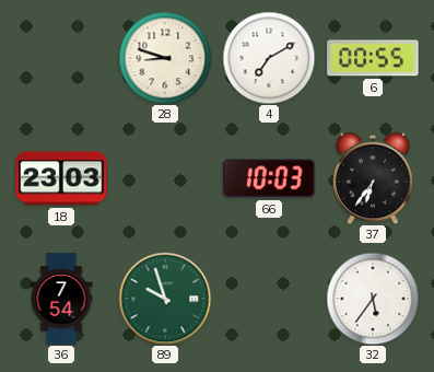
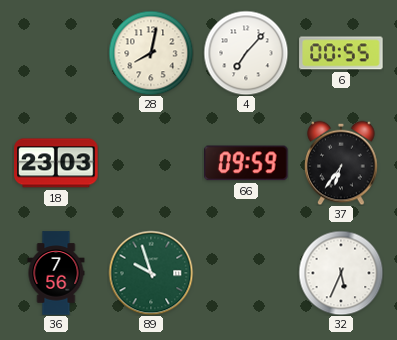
28: 8:48 -> 8:02 (151, 53)
4: 7:10 -> 7:07 (246, 53)
66: 10:03 -> 09:59 (247, 163)
36: 7:54 -> 7:56 (56, 273)
32: 5:36 -> 5:34 (341, 273)
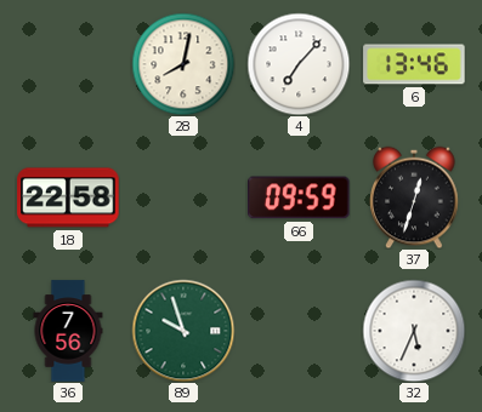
6: 00:55 -> 13:46 (414, 64)
18: 23:03 -> 22:58 (68, 198)
37: 6:36 -> 12:33 (414, 198)
